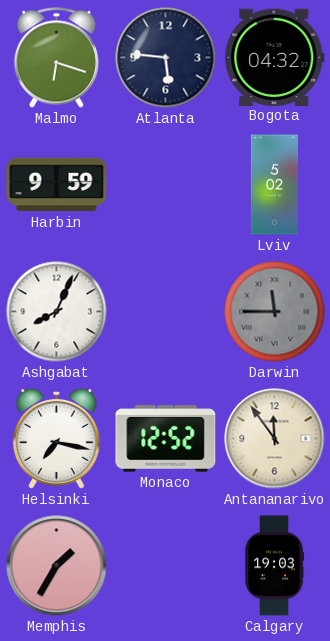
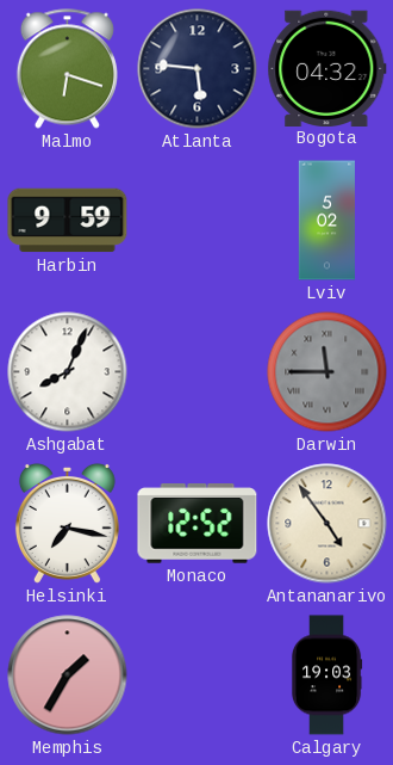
Antananarivo: 11:54 -> 4:54 (327, 524)
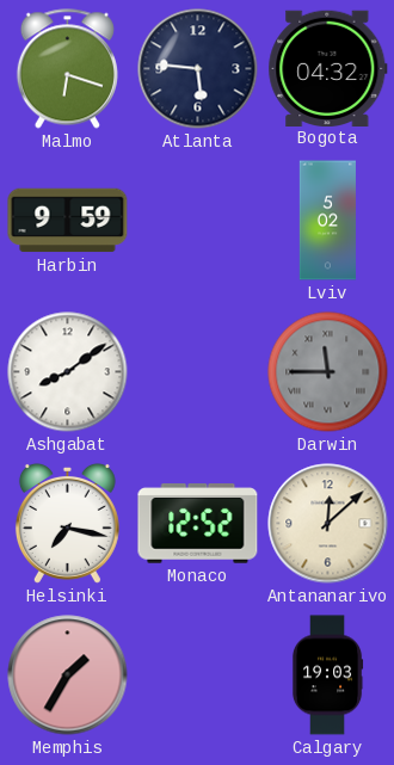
Ashgabat: 8:04 -> 8:09 (68, 372)
Antananarivo: 4:54 -> 12:08 (328, 524)
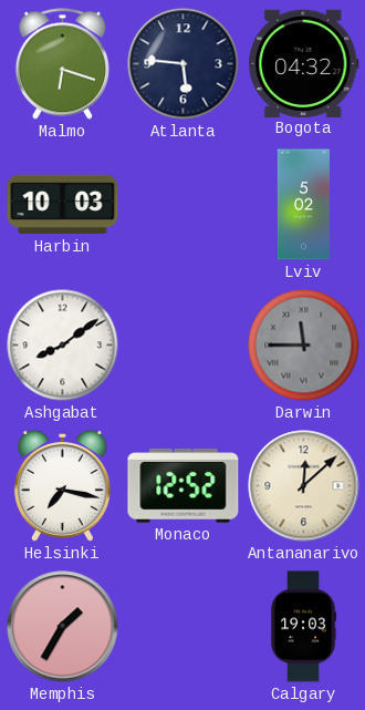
Harbin: 9:59 -> 10:03 (63, 205)
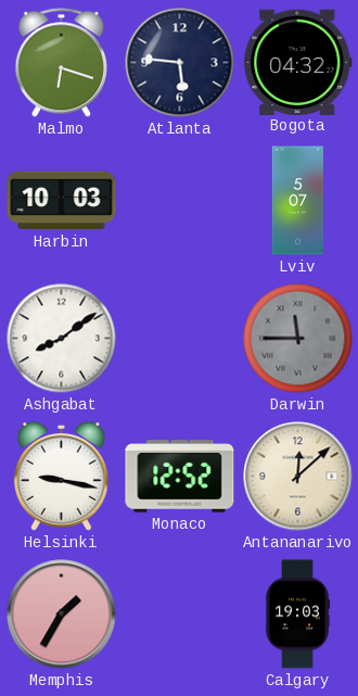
Lviv: 5:02 -> 5:07 (297, 201)
Helsinki: 7:17 -> 9:17 (61, 476)
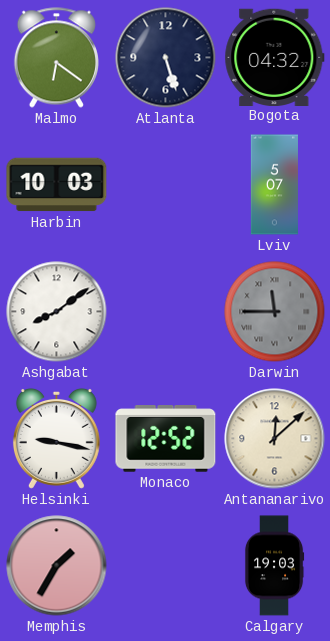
Malmo: 6:18 -> 6:21 (56, 58)
Atlanta: 5:46 -> 5:27 (166, 58)
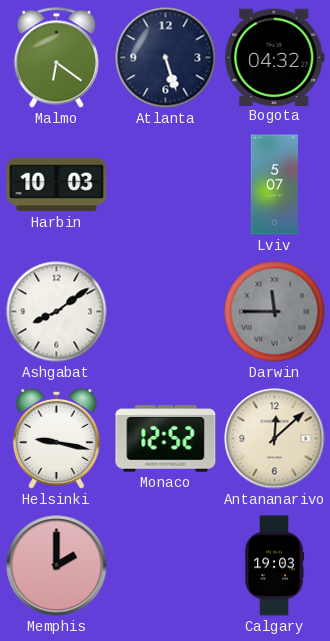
Memphis: 1:35 -> 2:00 (57, 566)
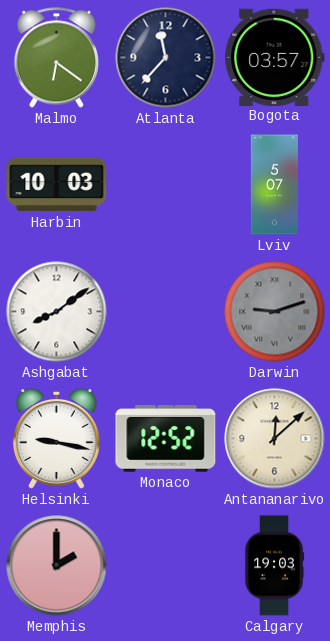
Atlanta: 5:27 -> 11:37 (166, 58)
Bogota: 04:32 -> 03:57 (275, 57)
Darwin: 11:45 -> 9:12 (275, 312)
